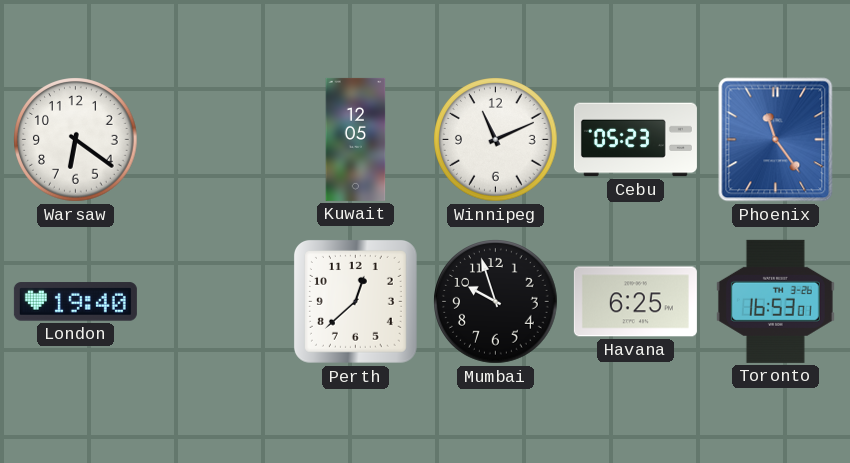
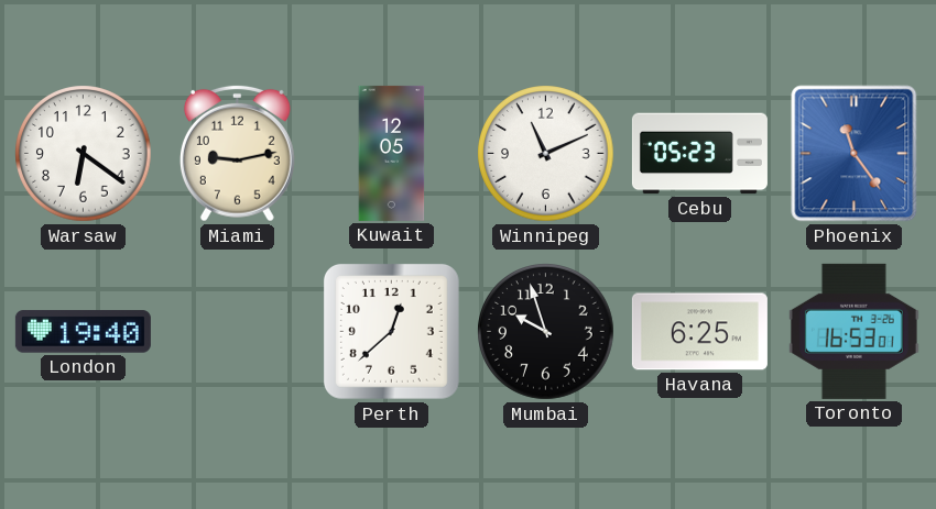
Miami: none -> 9:13 (237, 153)
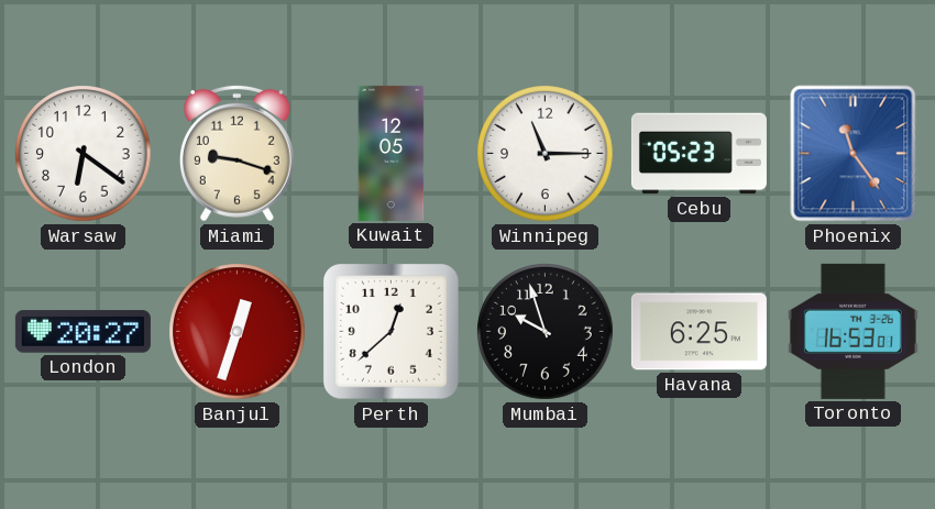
Miami: 9:13 -> 9:18 (237, 153)
Winnipeg: 11:11 -> 11:15 (546, 154)
London: 19:40 -> 20:27 (82, 332)
Banjul: none -> 12:33 (238, 332)
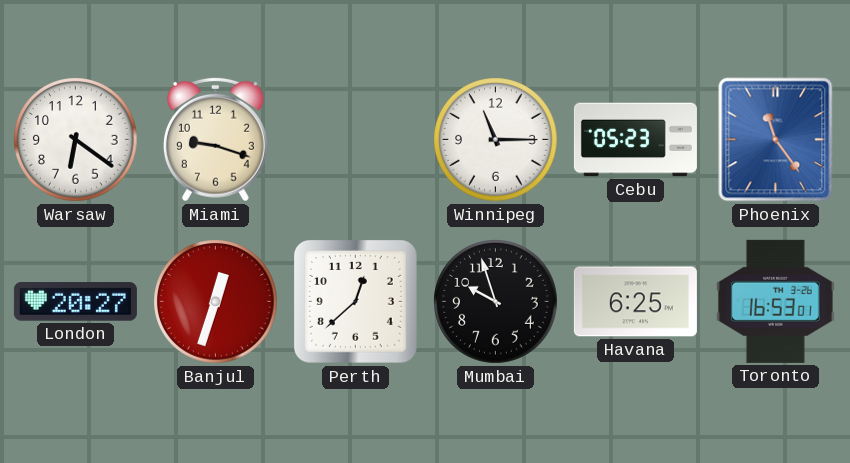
Kuwait: 12:05 -> none (392, 153)
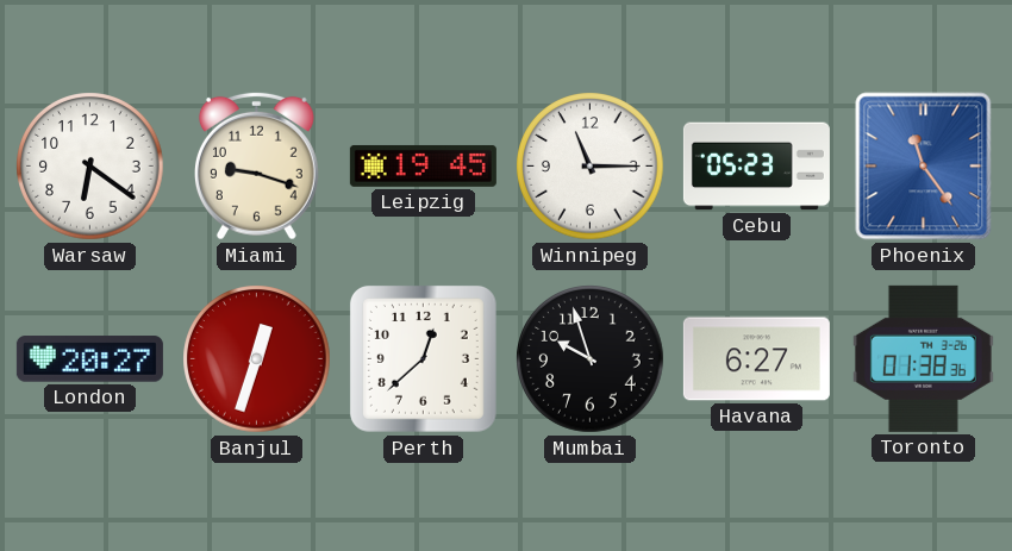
Leipzig: none -> 19:45 (423, 165)
Havana: 6:25 -> 6:27 (756, 359)
Toronto: 16:53 -> 01:38 (923, 358)
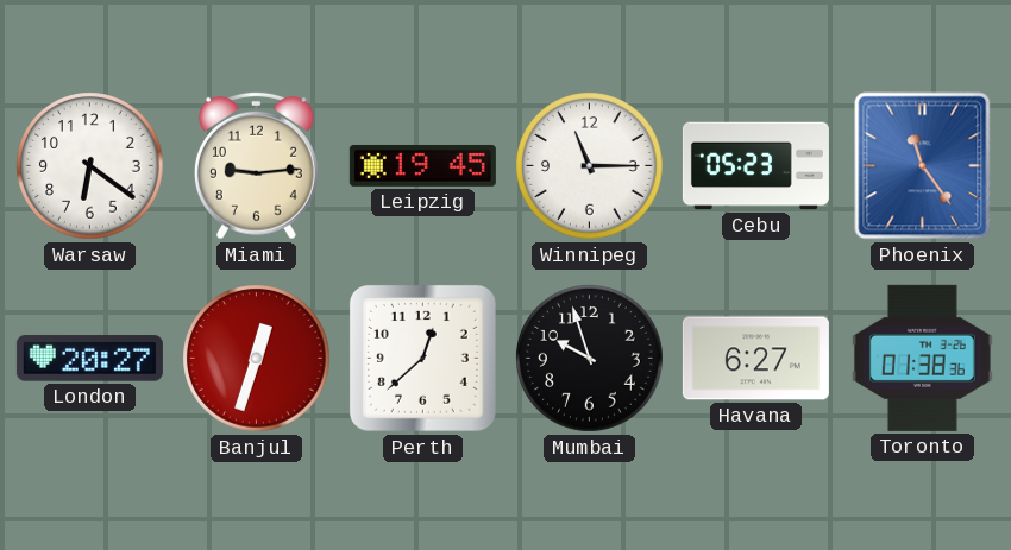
Miami: 9:18 -> 9:14 (256, 165)
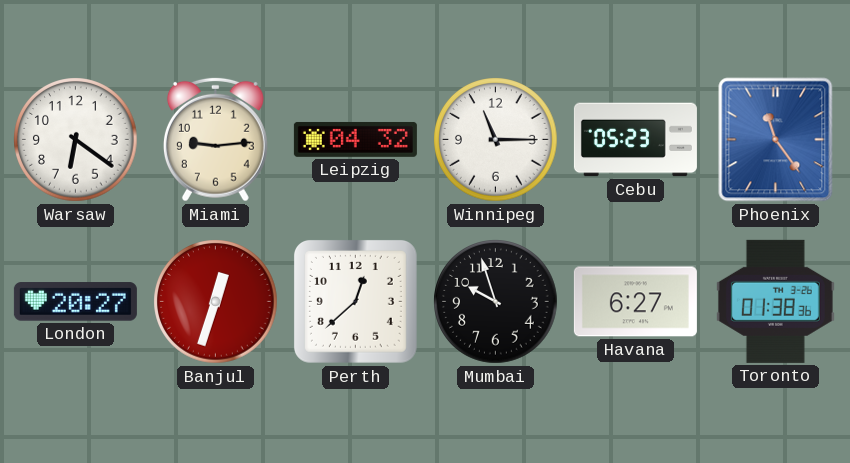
Leipzig: 19:45 -> 04:32 (355, 139)
